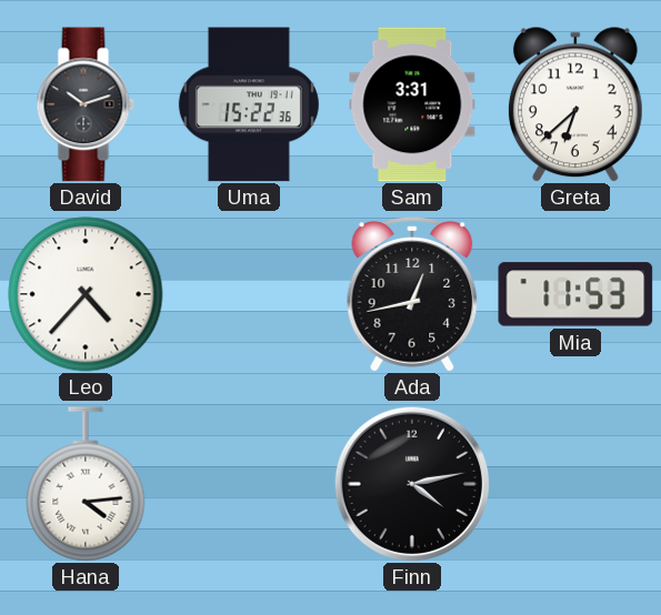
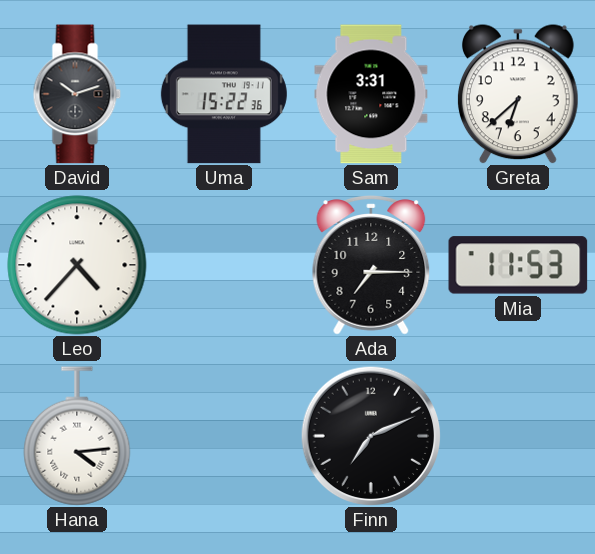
Ada: 12:43 -> 7:15 (371, 265)
Finn: 4:13 -> 7:11 (371, 436)
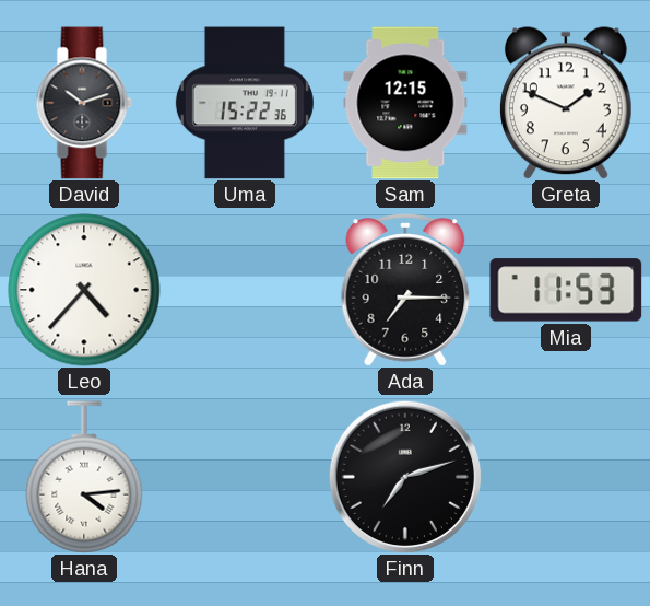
Sam: 3:31 -> 12:15 (405, 103)
Greta: 6:38 -> 1:49 (566, 103)
Finn: 7:11 -> 7:12 (405, 477)
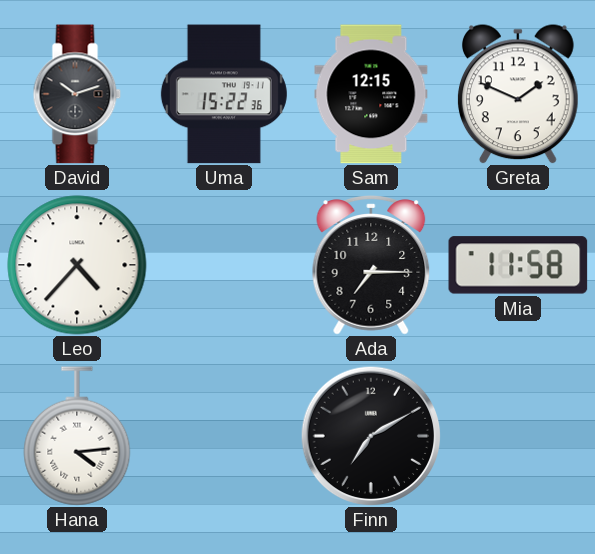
Mia: 11:53 -> 11:58 (518, 265)
Finn: 7:12 -> 7:10 (371, 436)
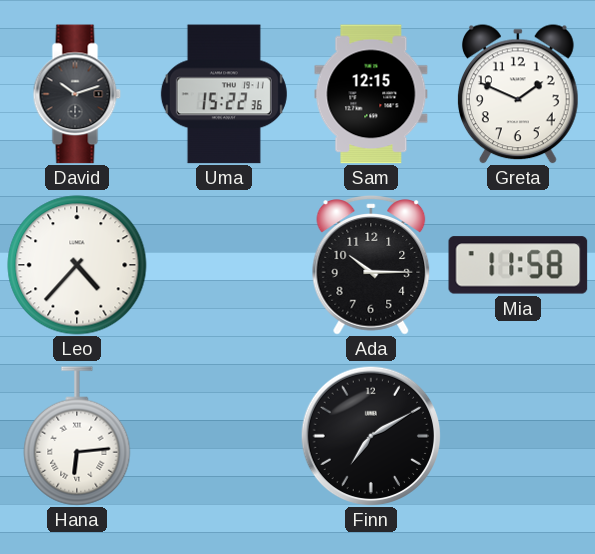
Ada: 7:15 -> 10:15 (371, 265)
Hana: 4:14 -> 6:14 (77, 436)
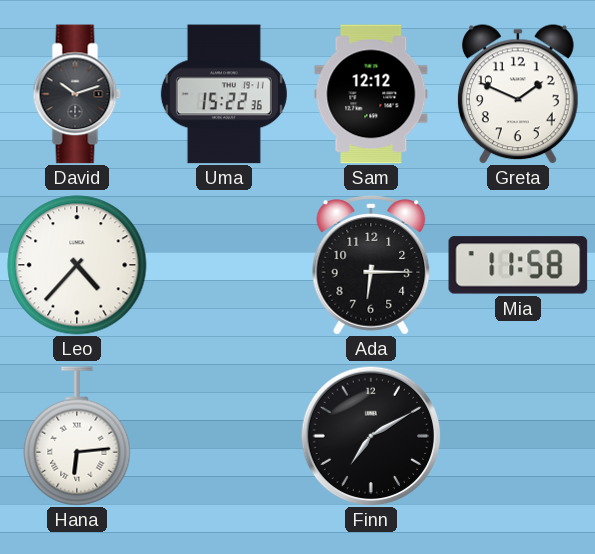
Sam: 12:15 -> 12:12 (371, 94)
Ada: 10:15 -> 6:15 (371, 265)
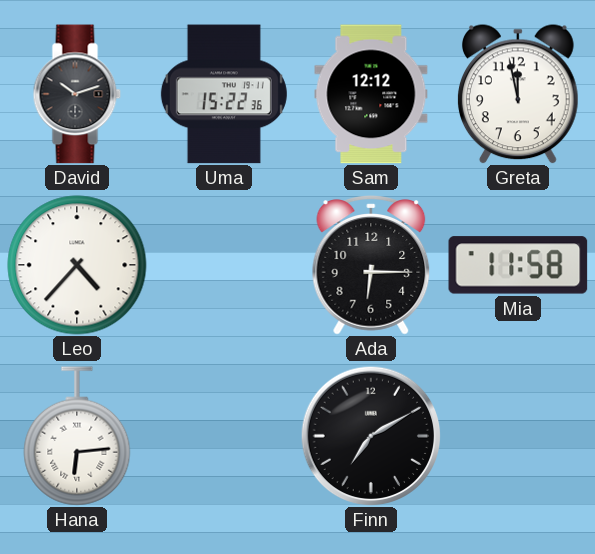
Greta: 1:49 -> 11:58 (518, 94)
